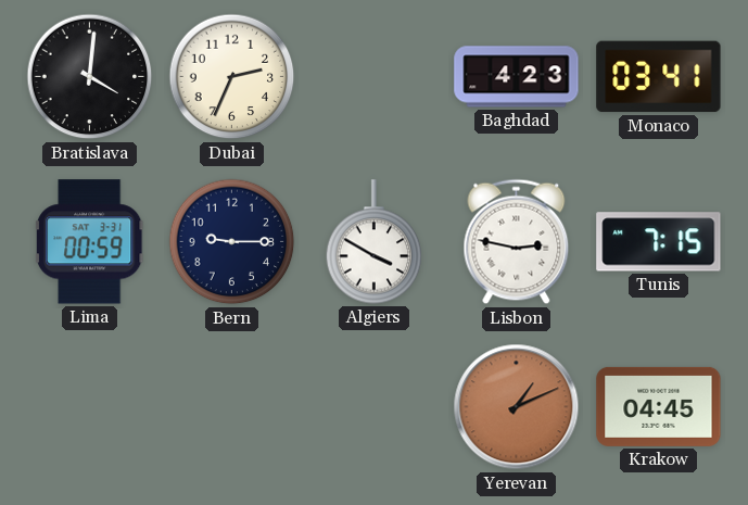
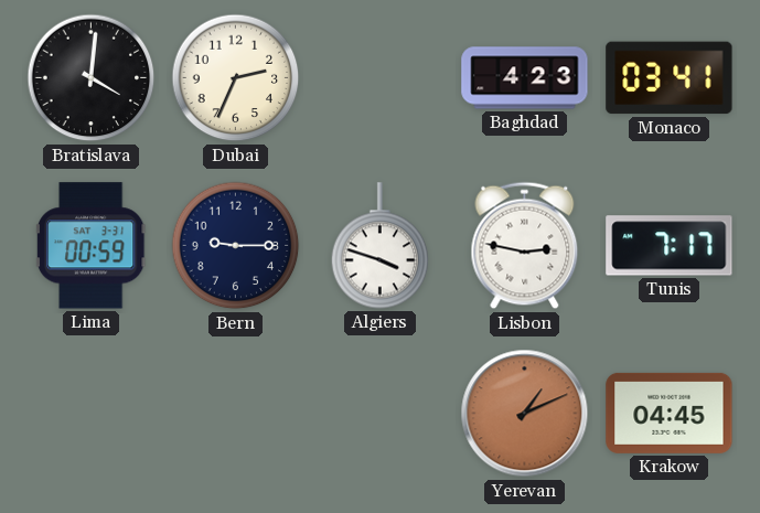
Algiers: 3:50 -> 3:48 (381, 246)
Tunis: 7:15 -> 7:17 (670, 246)
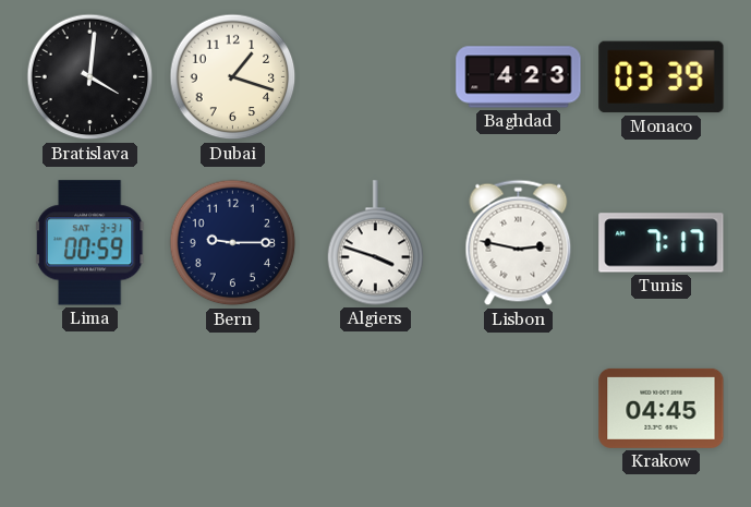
Dubai: 2:34 -> 1:18 (233, 77)
Monaco: 03:41 -> 03:39 (662, 77)
Yerevan: 1:11 -> none (525, 414)
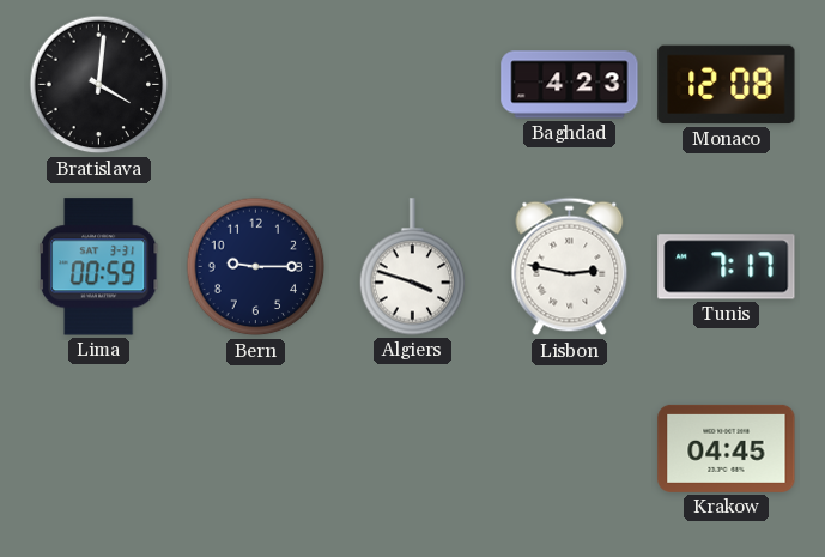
Dubai: 1:18 -> none (233, 77)
Monaco: 03:39 -> 12:08 (727, 85)
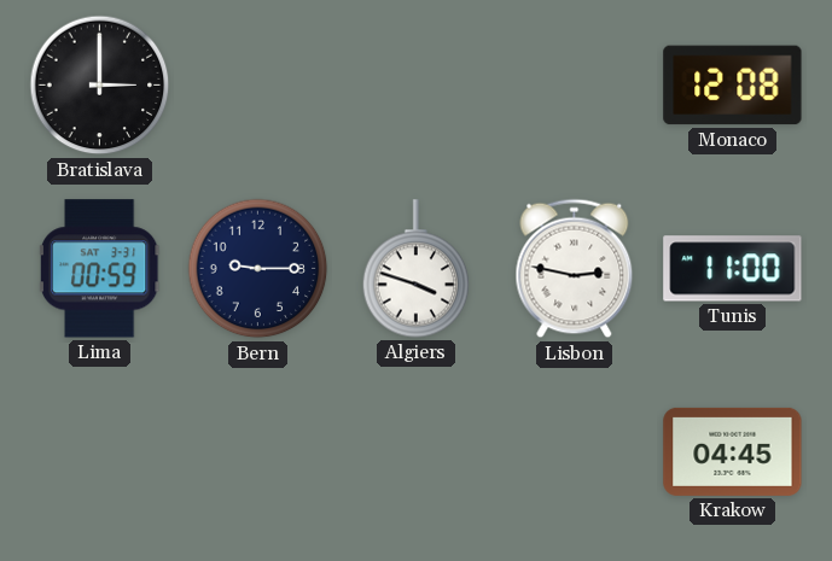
Bratislava: 4:01 -> 3:00 (100, 86)
Baghdad: 4:23 -> none (570, 85)
Tunis: 7:17 -> 11:00 (733, 269)
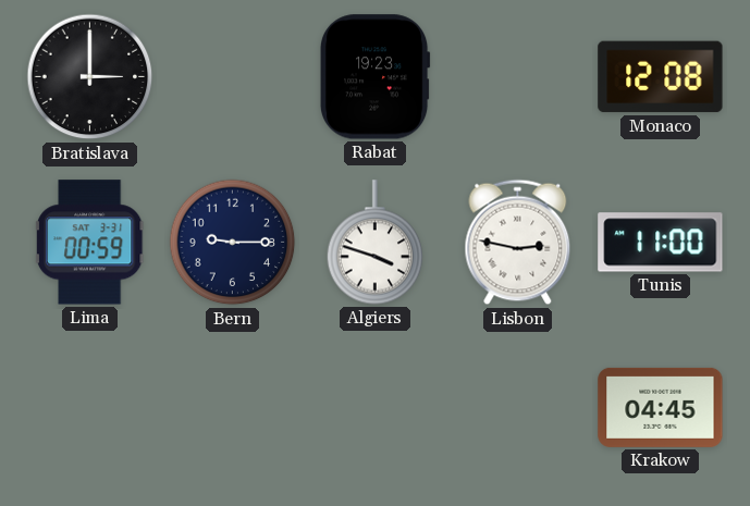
Rabat: none -> 19:23 (376, 77)
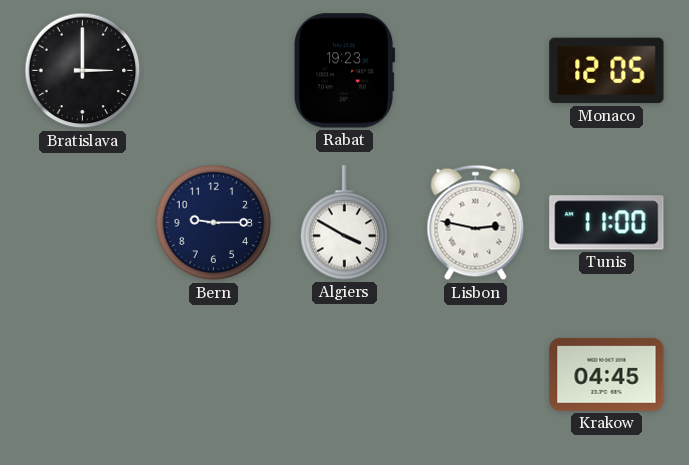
Monaco: 12:08 -> 12:05 (607, 71)
Lima: 00:59 -> none (90, 243)
Algiers: 3:48 -> 3:50 (345, 223)
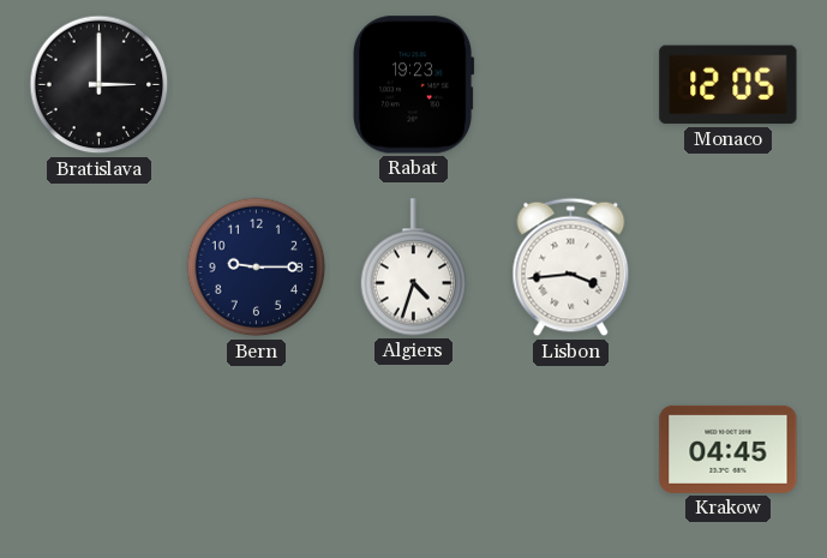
Algiers: 3:50 -> 4:33 (414, 268)
Lisbon: 2:47 -> 3:44 (571, 268)
Tunis: 11:00 -> none (607, 223)
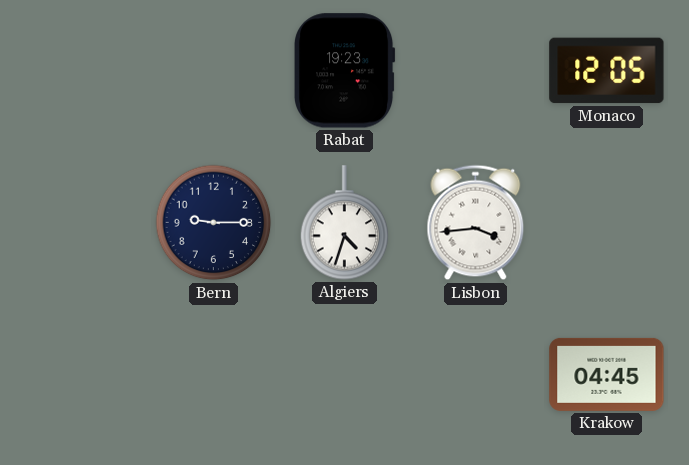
Bratislava: 3:00 -> none (100, 85)
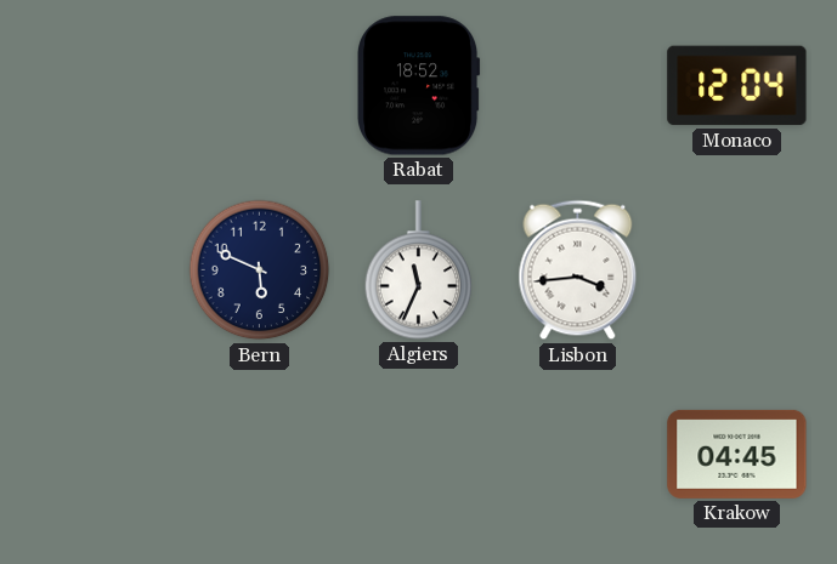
Rabat: 19:23 -> 18:52 (419, 86)
Monaco: 12:05 -> 12:04 (737, 86)
Bern: 9:15 -> 5:49 (260, 270)
Algiers: 4:33 -> 11:34 (419, 270)
